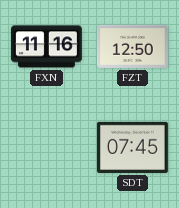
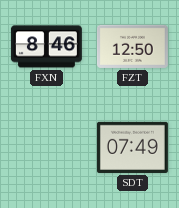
FXN: 11:16 -> 8:46 (46, 47)
SDT: 07:45 -> 07:49 (132, 147)
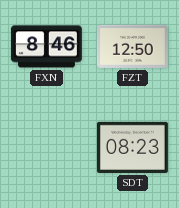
SDT: 07:49 -> 08:23 (132, 147)
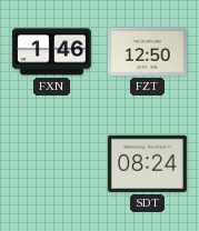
FXN: 8:46 -> 1:46 (51, 52)
SDT: 08:23 -> 08:24 (147, 163)
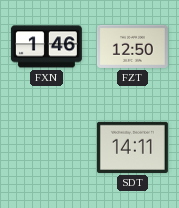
SDT: 08:24 -> 14:11 (132, 147)
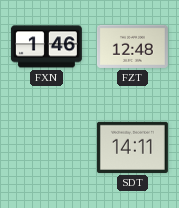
FZT: 12:50 -> 12:48 (132, 46)
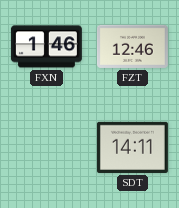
FZT: 12:48 -> 12:46 (132, 46)
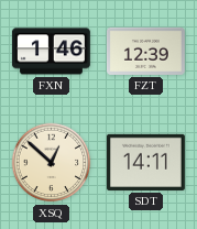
FZT: 12:46 -> 12:39 (145, 51)
XSQ: none -> 12:52 (52, 163)
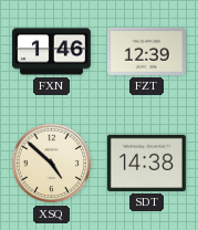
XSQ: 12:52 -> 4:52 (52, 164)
SDT: 14:11 -> 14:38 (146, 163)
